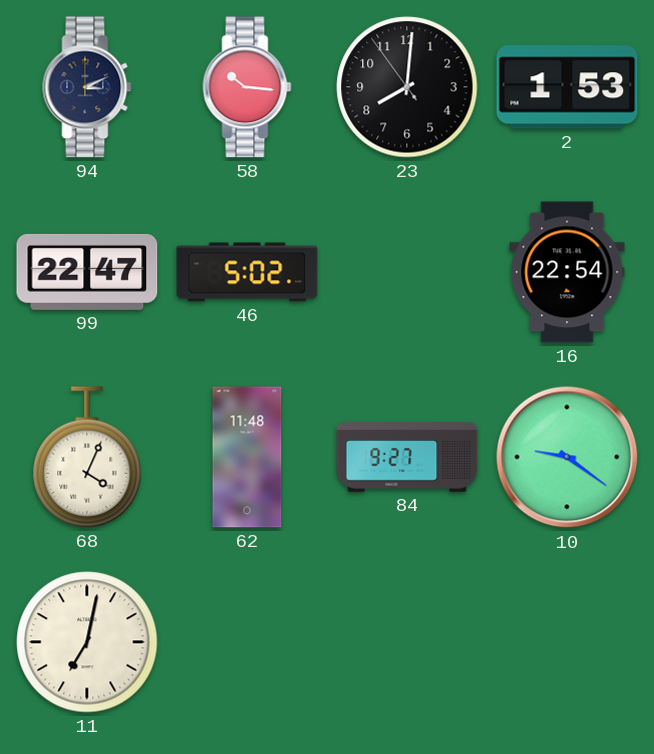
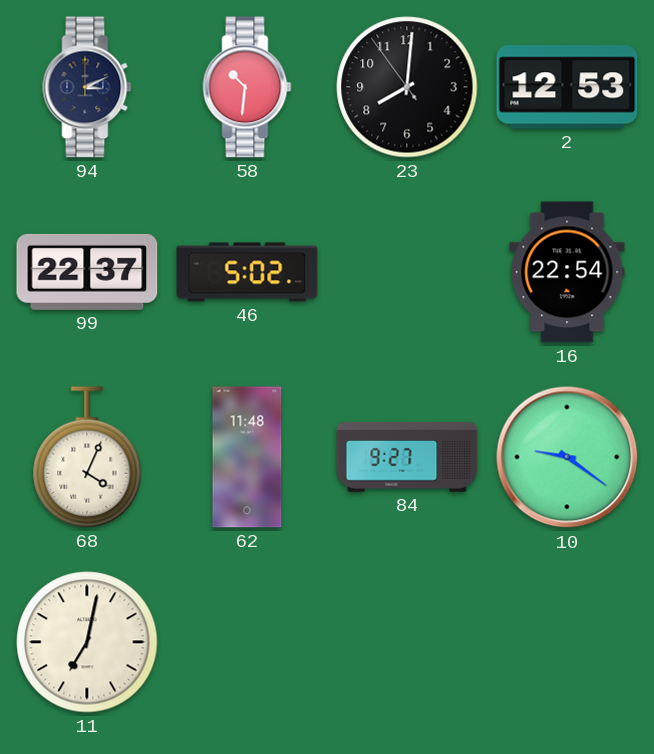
58: 10:16 -> 10:31 (247, 87)
2: 1:53 -> 12:53 (567, 87)
99: 22:47 -> 22:37 (87, 272)
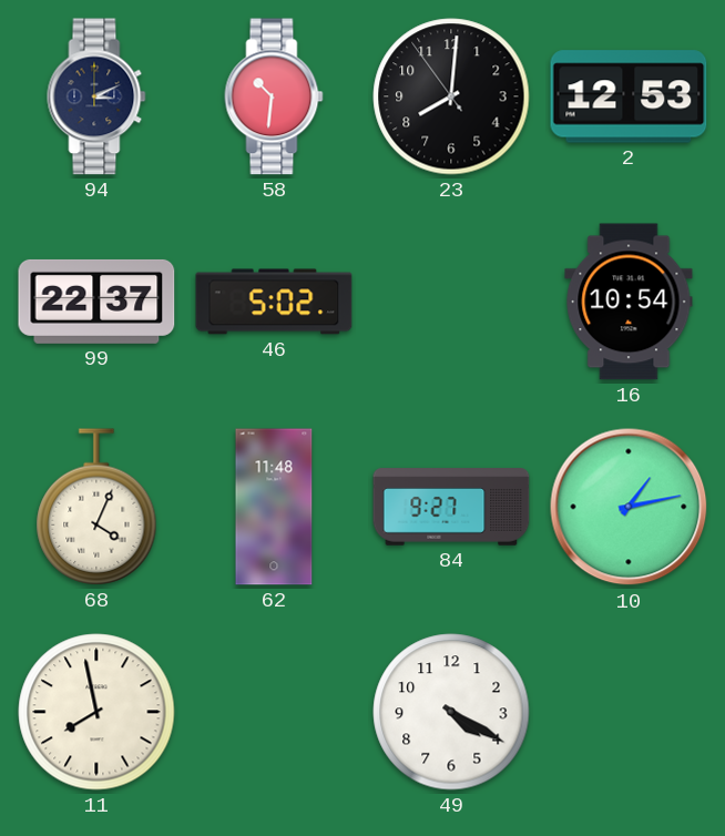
16: 22:54 -> 10:54 (629, 302)
10: 9:21 -> 1:13 (629, 507)
11: 7:02 -> 7:58 (96, 712)
49: none -> 4:20 (451, 712)
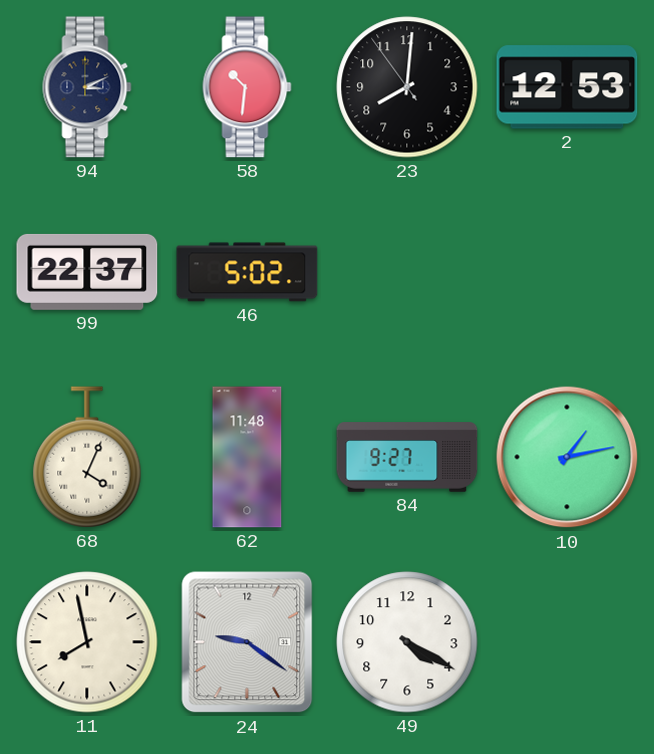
16: 10:54 -> none (629, 302)
24: none -> 9:21 (247, 642)
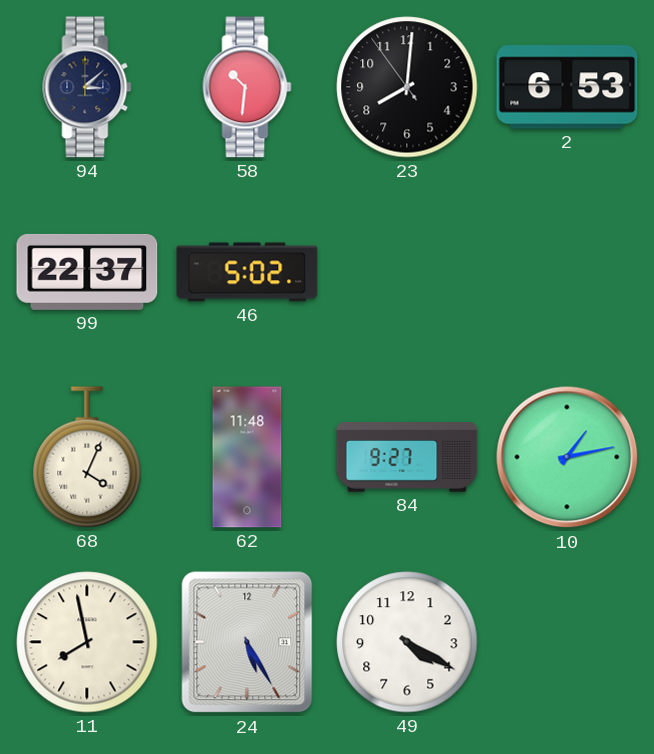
94: 3:11 -> 3:08 (87, 87)
2: 12:53 -> 6:53 (567, 87)
24: 9:21 -> 5:25 (247, 642)
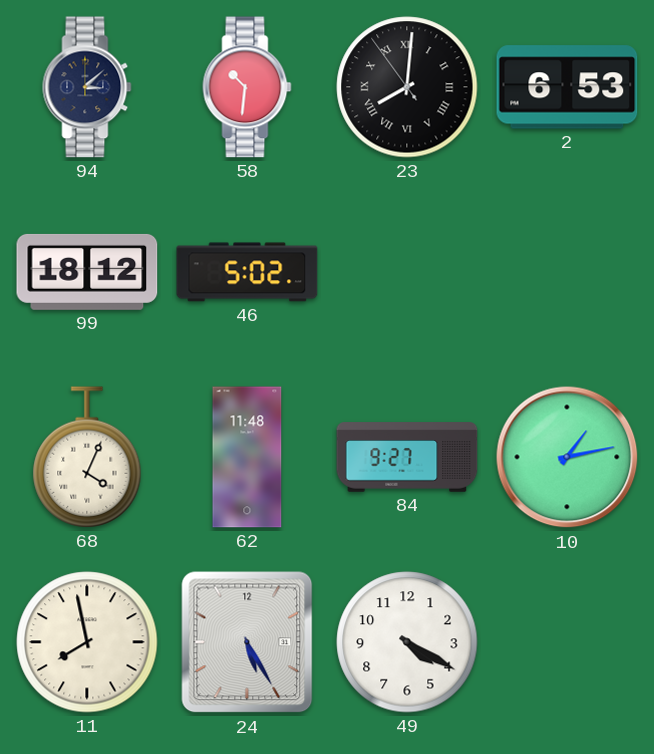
23 numerals: Arabic -> Roman (407, 87)
99: 22:37 -> 18:12 (87, 272)
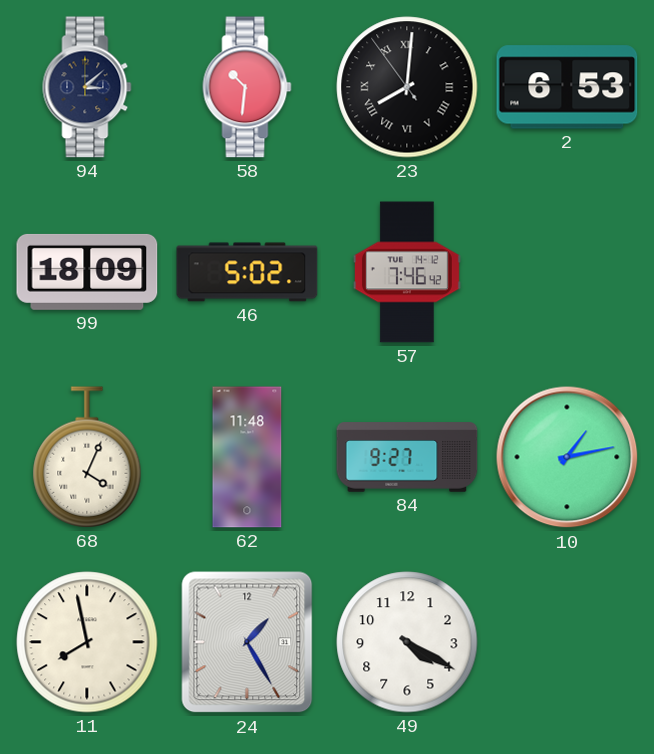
99: 18:12 -> 18:09 (87, 272)
57: none -> 7:46 (407, 272)
24: 5:25 -> 1:25 (247, 642)
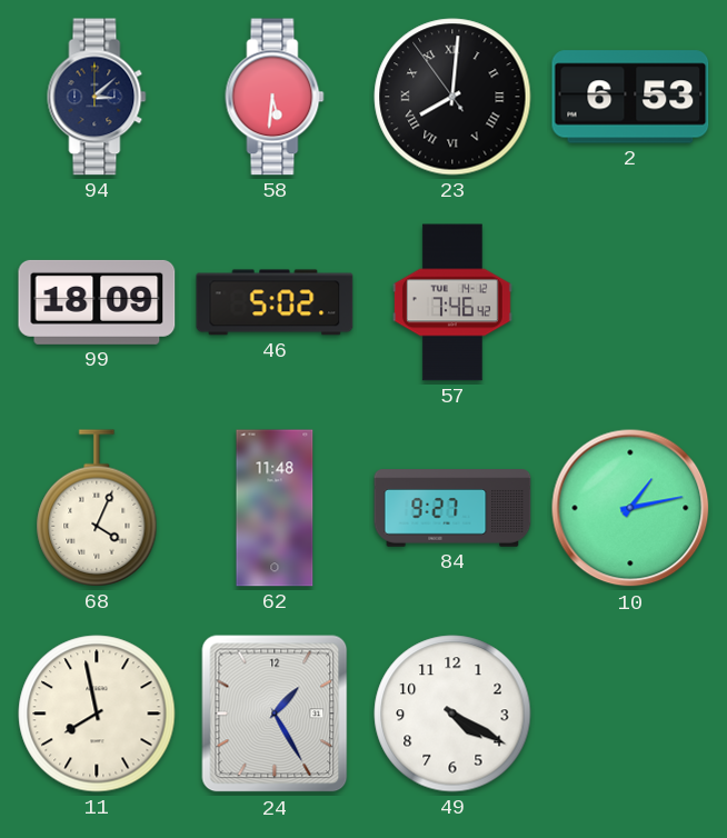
58: 10:31 -> 5:31 (275, 97)
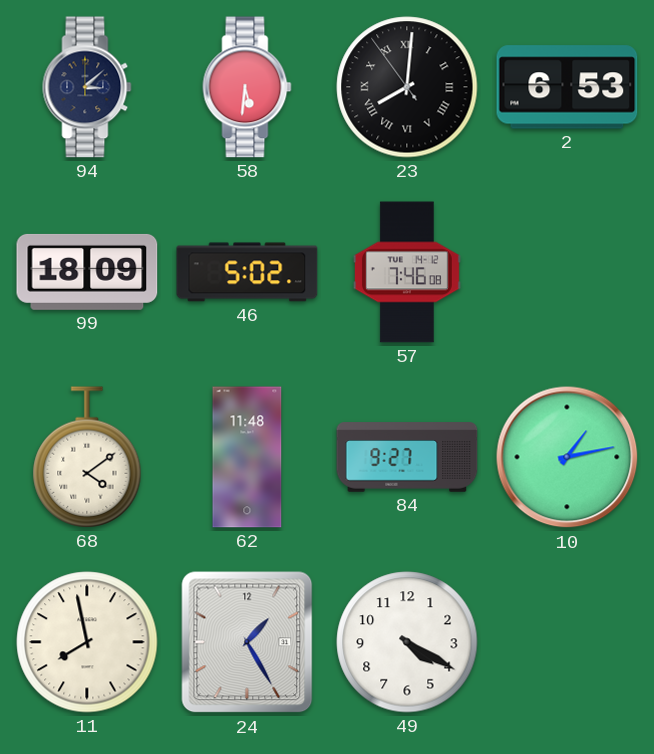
57: 7:46:42 -> 7:46:08 (407, 272)
68: 4:04 -> 4:09 (87, 457)
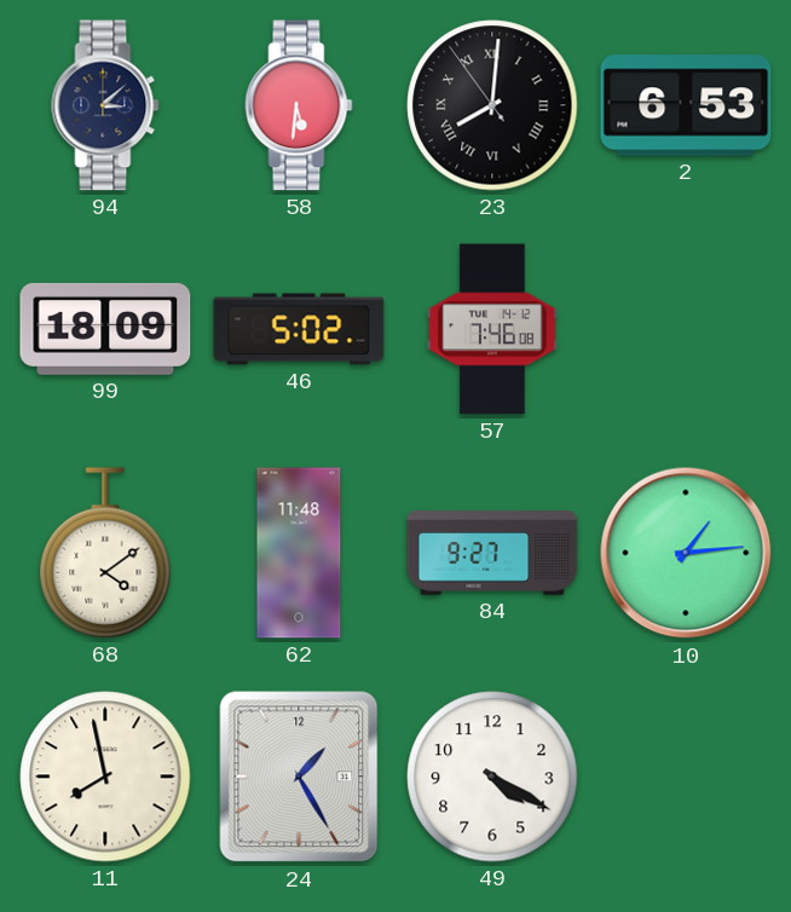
10: 1:13 -> 1:14 (686, 553)
